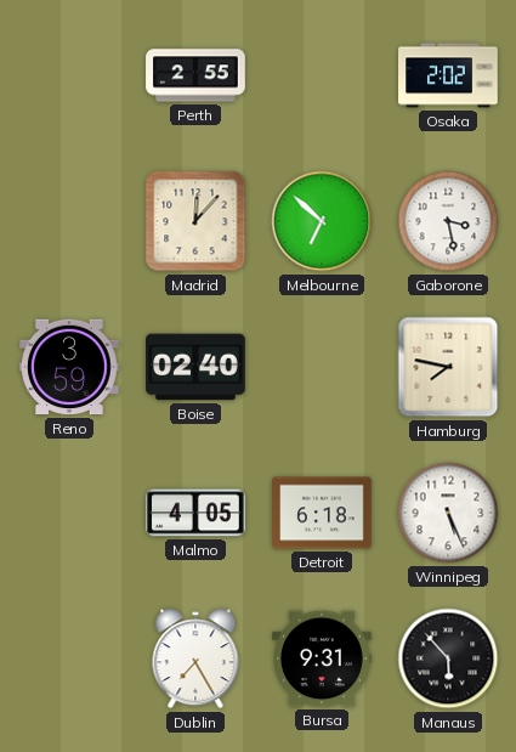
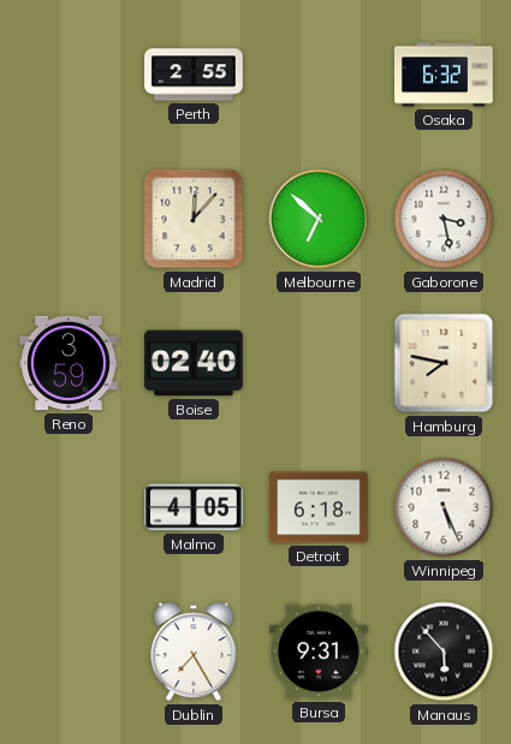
Osaka: 2:02 -> 6:32 (444, 75)
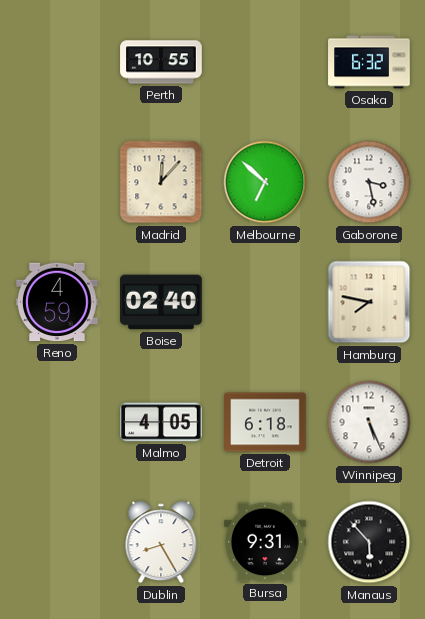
Perth: 2:55 -> 10:55 (161, 62)
Reno: 3:59 -> 4:59 (57, 302)
Dublin: 7:25 -> 8:25 (161, 542)
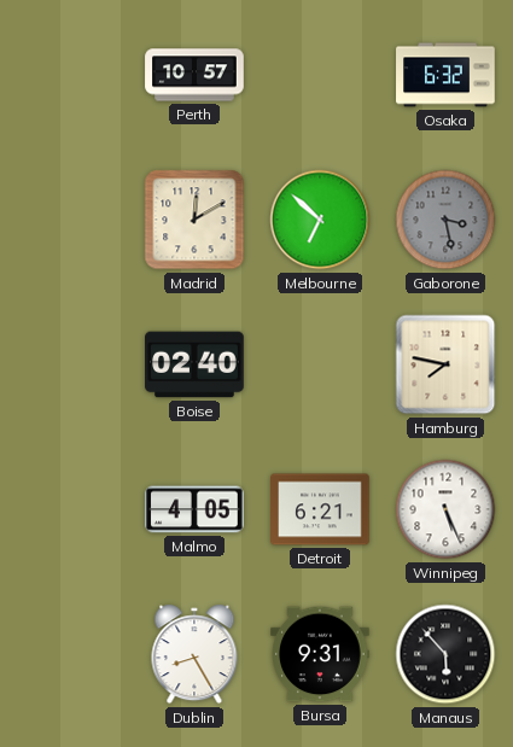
Perth: 10:55 -> 10:57 (194, 75)
Madrid: 12:07 -> 12:10 (194, 220)
Gaborone dial: white -> grey (445, 220)
Reno: 4:59 -> none (57, 302)
Detroit: 6:18 -> 6:21 (320, 509)
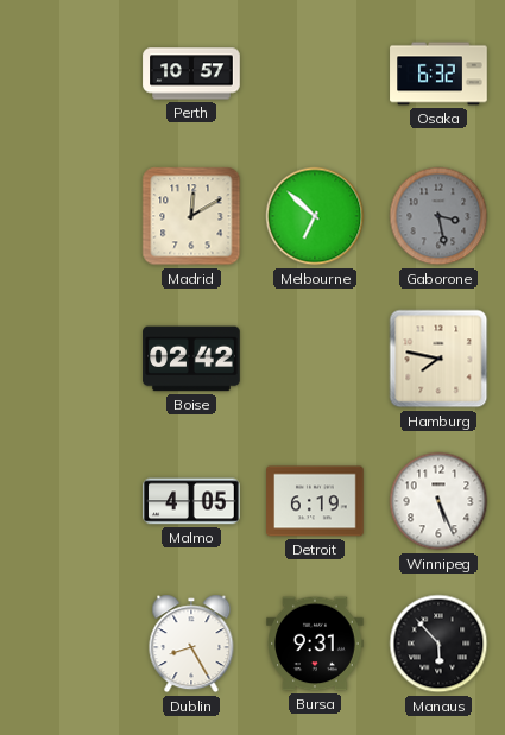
Boise: 02:40 -> 02:42 (191, 359)
Detroit: 6:21 -> 6:19 (315, 501)
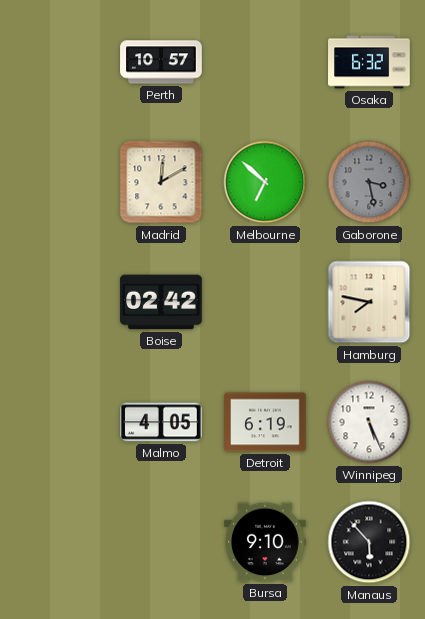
Dublin: 8:25 -> none (191, 644)
Bursa: 9:31 -> 9:10 (265, 542)
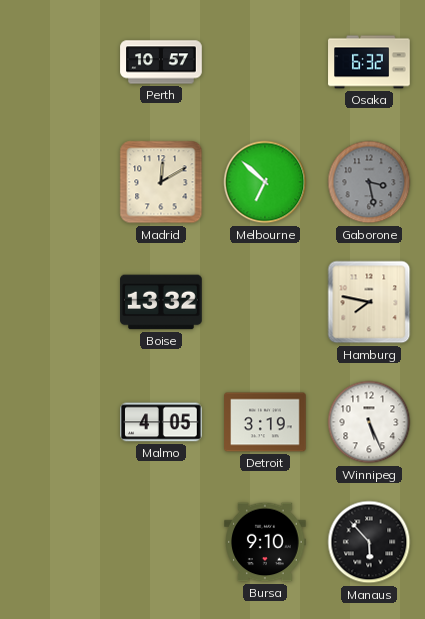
Boise: 02:42 -> 13:32 (161, 302)
Detroit: 6:19 -> 3:19 (265, 422)
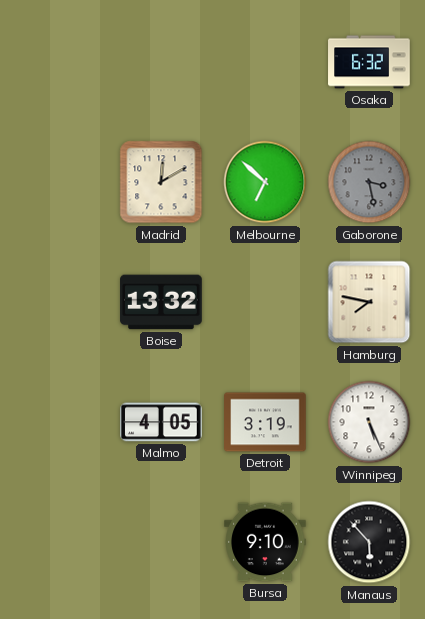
Perth: 10:57 -> none (161, 62)
